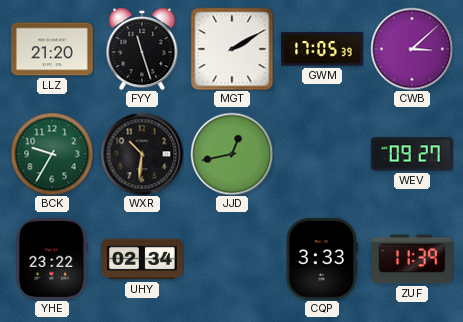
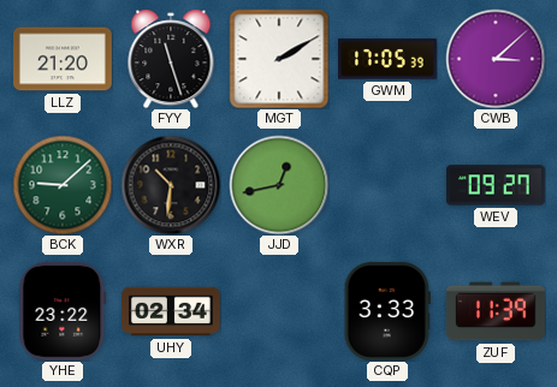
BCK: 9:35 -> 9:08 (63, 185)
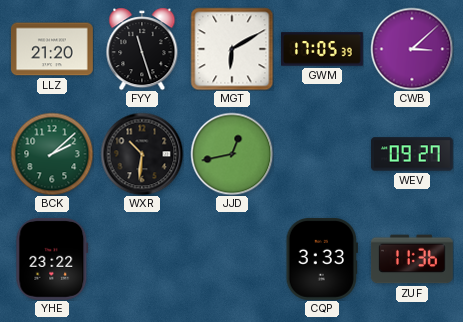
MGT: 2:10 -> 6:10 (232, 49)
BCK: 9:08 -> 2:08 (52, 154)
UHY: 02:34 -> none (172, 311)
ZUF: 11:39 -> 11:36 (412, 259)
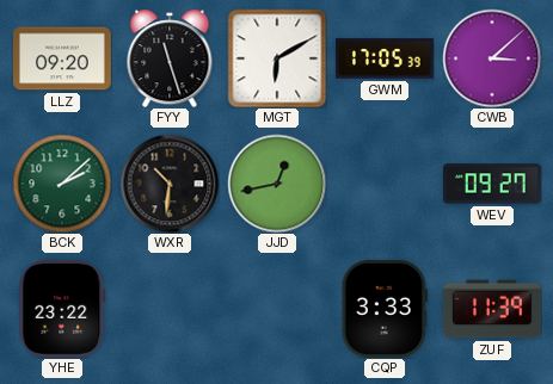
LLZ: 21:20 -> 09:20 (63, 58)
ZUF: 11:36 -> 11:39 (492, 309)
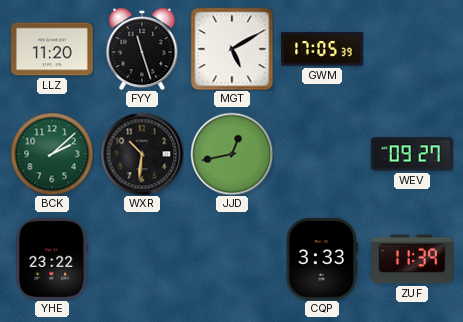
LLZ: 09:20 -> 11:20 (53, 49)
MGT: 6:10 -> 5:10 (232, 49)
CWB: 3:08 -> none (492, 58)
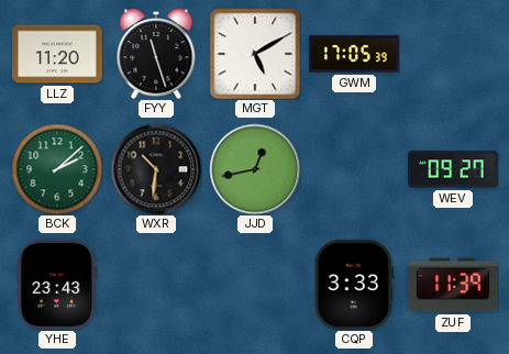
YHE: 23:22 -> 23:43 (57, 285)
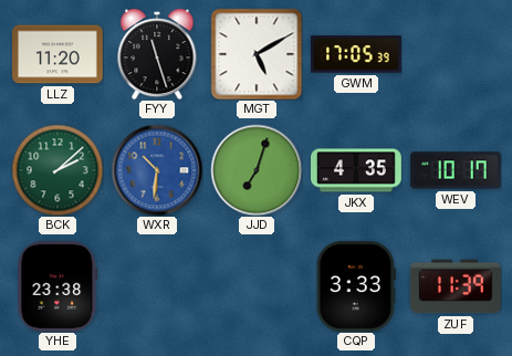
WXR dial: black -> blue (157, 170)
JJD: 12:43 -> 7:03 (257, 170)
JKX: none -> 4:35 (357, 170)
WEV: 09:27 -> 10:17 (457, 170)
YHE: 23:43 -> 23:38 (58, 286)
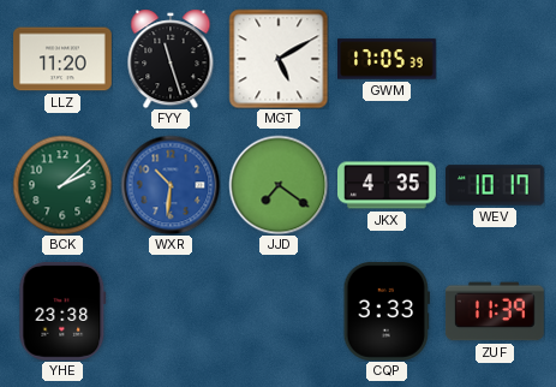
JJD: 7:03 -> 7:21 (279, 185)
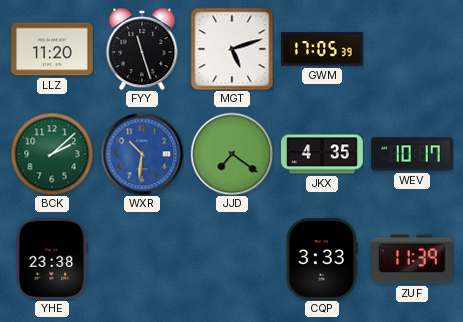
MGT: 5:10 -> 5:12 (232, 49)
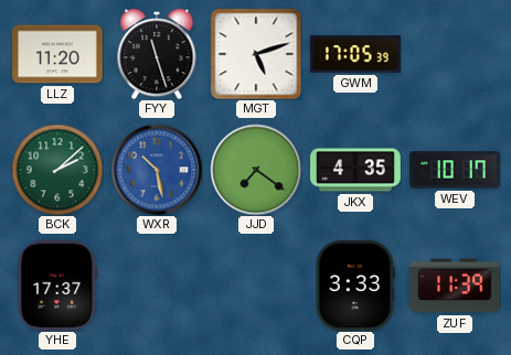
WXR: 10:31 -> 10:28 (157, 170)
YHE: 23:38 -> 17:37 (57, 286)
